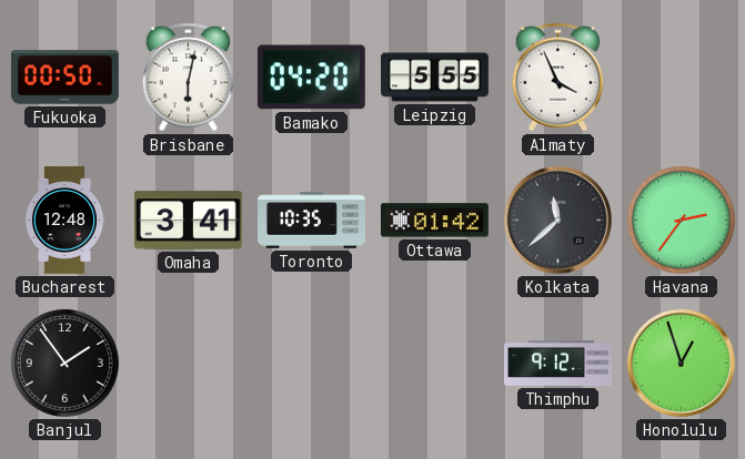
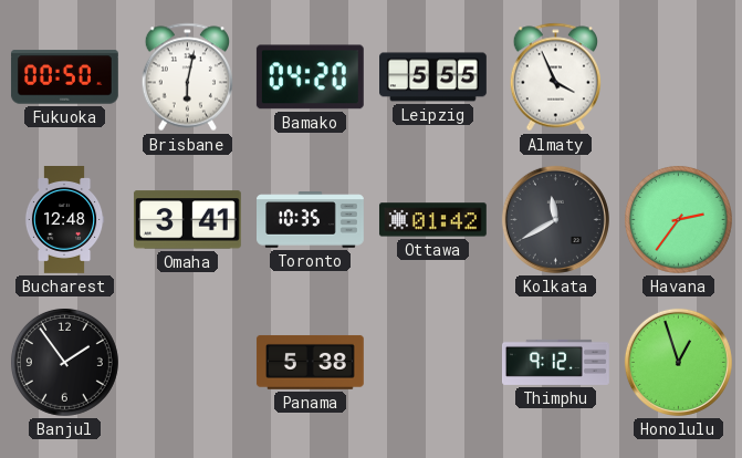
Kolkata: 11:38 -> 11:40 (555, 219)
Panama: none -> 5:38 (310, 362)
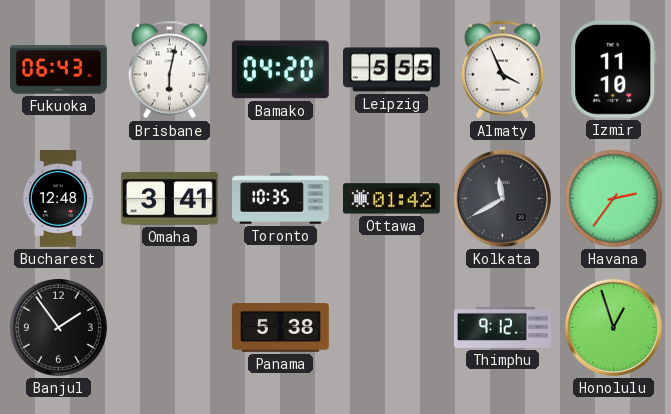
Fukuoka: 00:50 -> 06:43 (58, 70)
Izmir: none -> 11:10 (614, 69)
